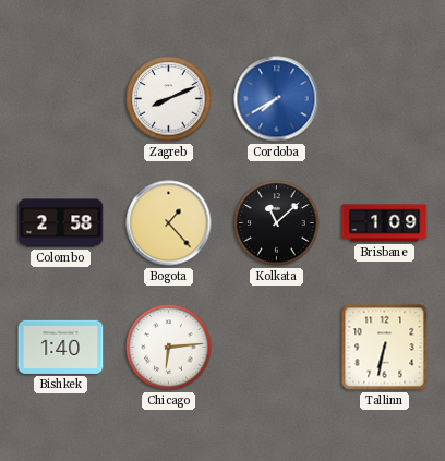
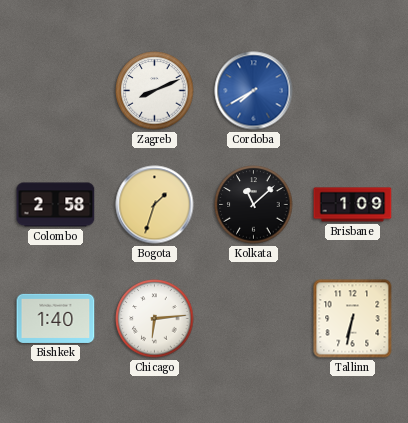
Bogota: 1:23 -> 1:33 (155, 205)
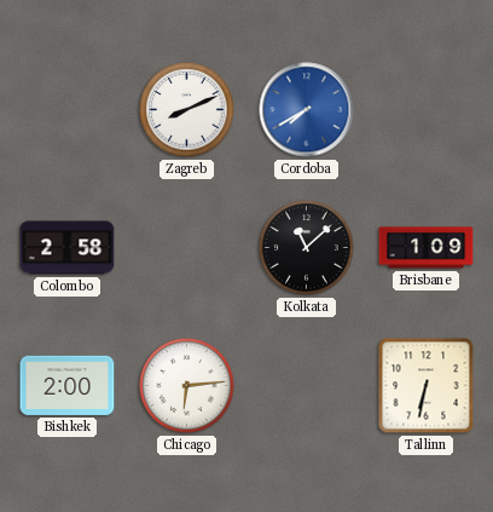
Bogota: 1:33 -> none (155, 205)
Bishkek: 1:40 -> 2:00 (68, 385)
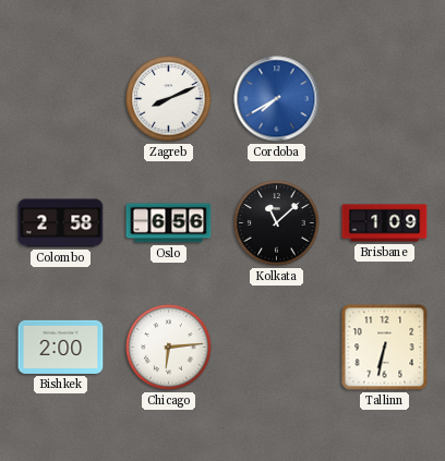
Oslo: none -> 6:56 (169, 223)
